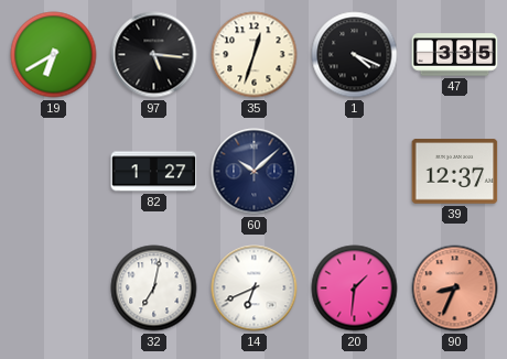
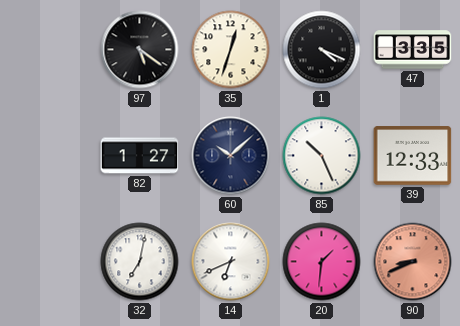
19: 6:40 -> none (54, 55)
97: 5:16 -> 5:21 (140, 50)
85: none -> 10:26 (322, 156)
39: 12:37 -> 12:33 (413, 156)
90: 8:34 -> 8:41 (413, 262)
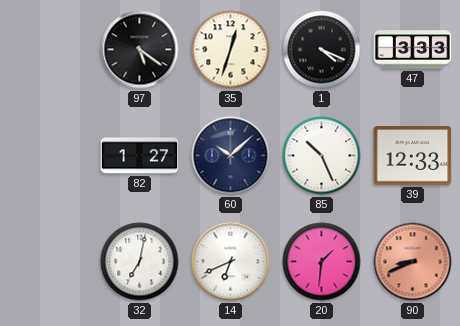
47: 3:35 -> 3:33 (413, 50)
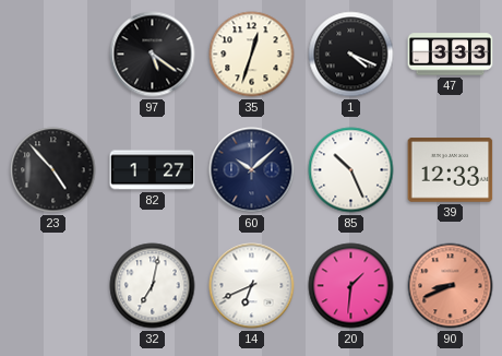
23: none -> 4:53 (53, 170)
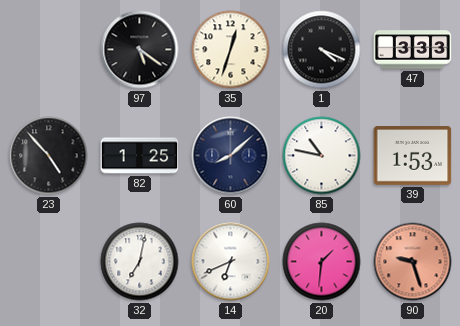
82: 1:27 -> 1:25 (140, 156)
60: 10:08 -> 8:08 (231, 156)
85: 10:26 -> 10:47 (322, 156)
39: 12:33 -> 1:53 (413, 156)
90: 8:41 -> 9:27 (413, 262)
